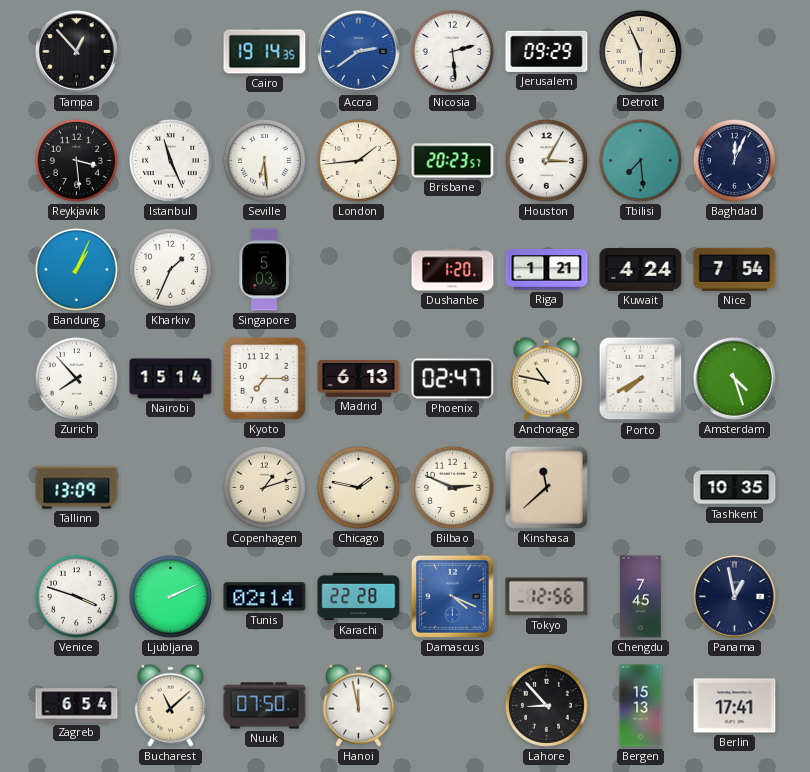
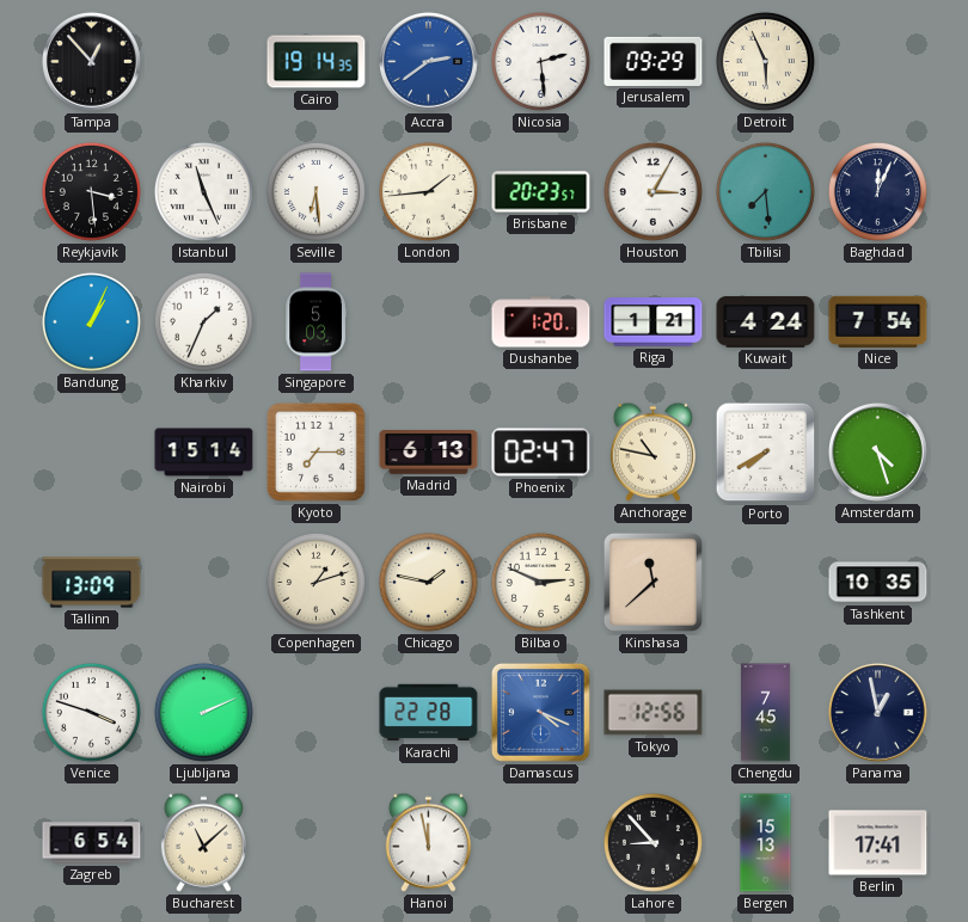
Zurich: 7:53 -> none (76, 378)
Tunis: 02:14 -> none (265, 597)
Nuuk: 07:50 -> none (265, 706)
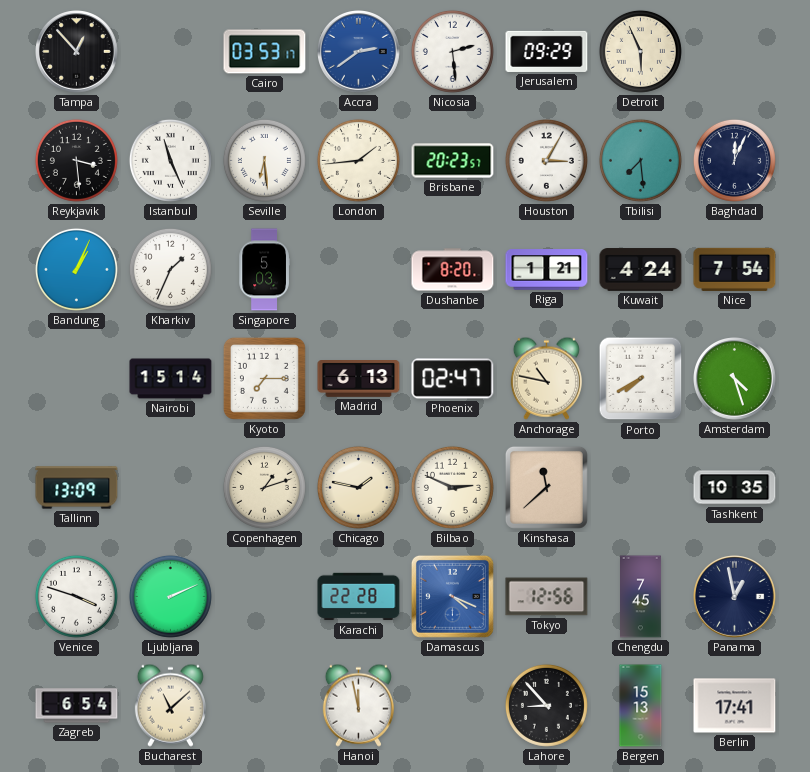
Cairo: 19:14 -> 03:53 (265, 52)
Dushanbe: 1:20 -> 8:20 (453, 270)
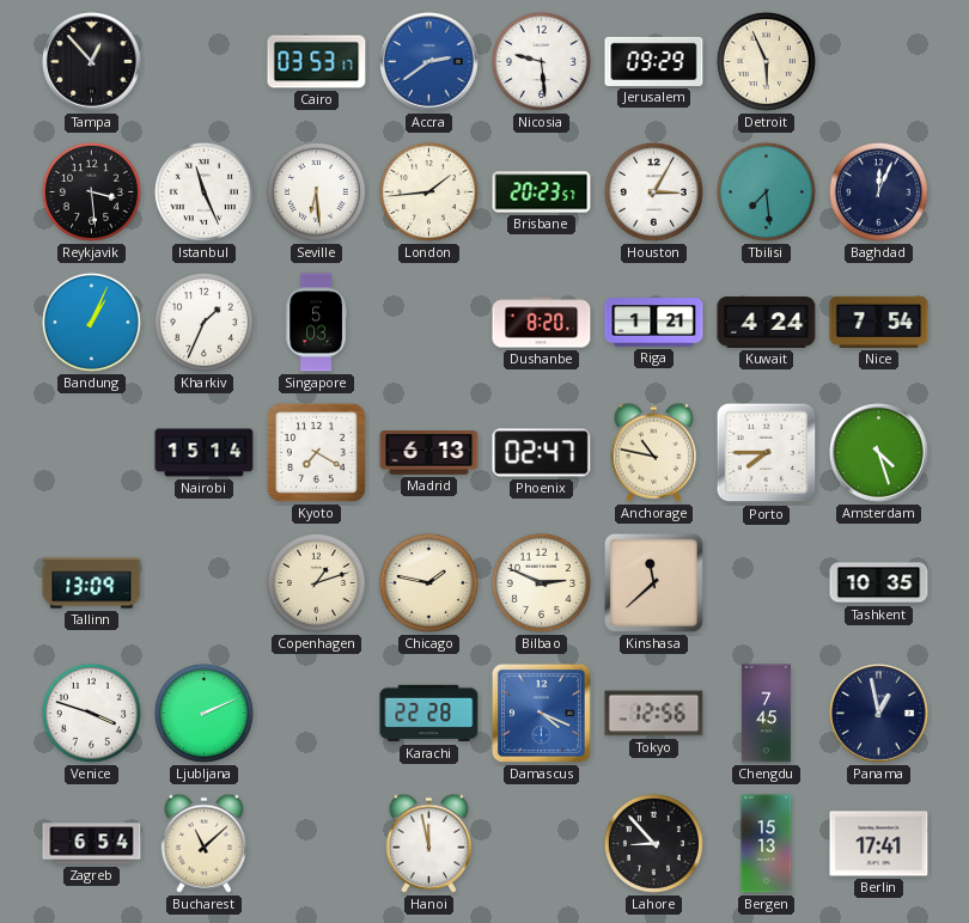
Nicosia: 2:29 -> 9:29 (541, 61)
Kyoto: 7:15 -> 7:20 (316, 452)
Porto: 7:40 -> 7:45 (767, 453)
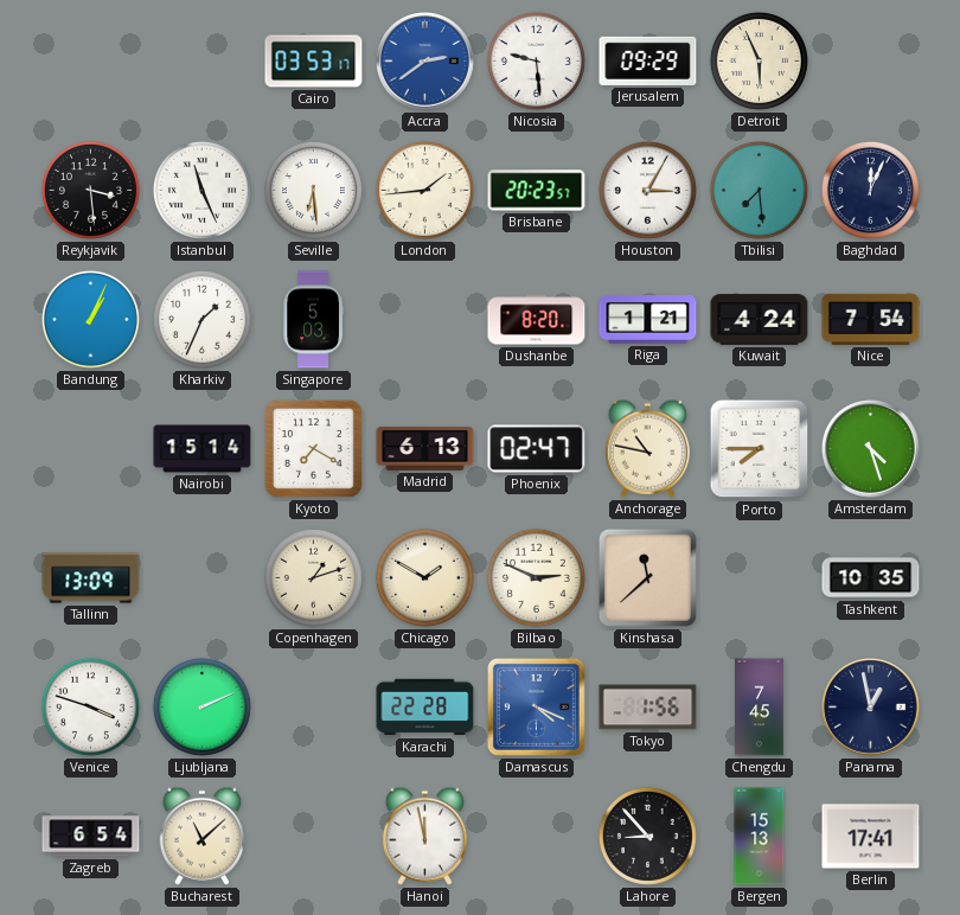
Tampa: 12:53 -> none (92, 62)
Chicago: 1:47 -> 1:50 (424, 577)
Tokyo: 12:56 -> 1:56 (648, 708)
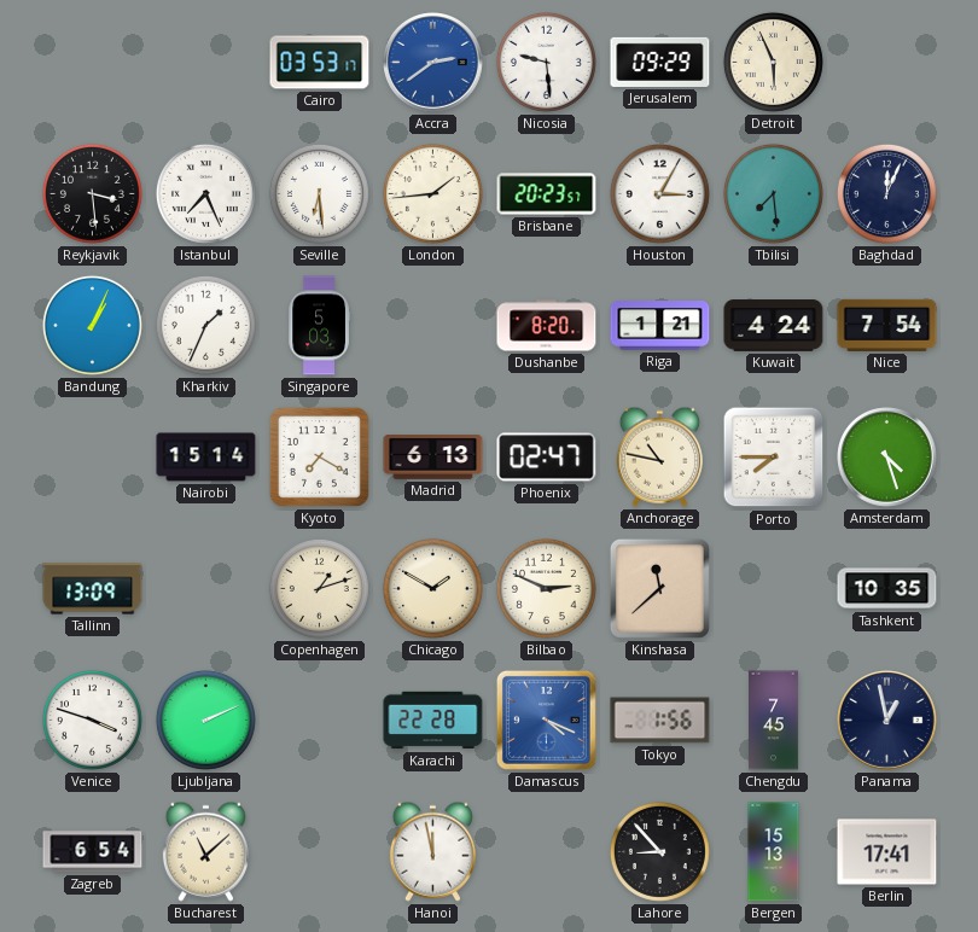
Istanbul: 11:26 -> 7:26 (205, 193)
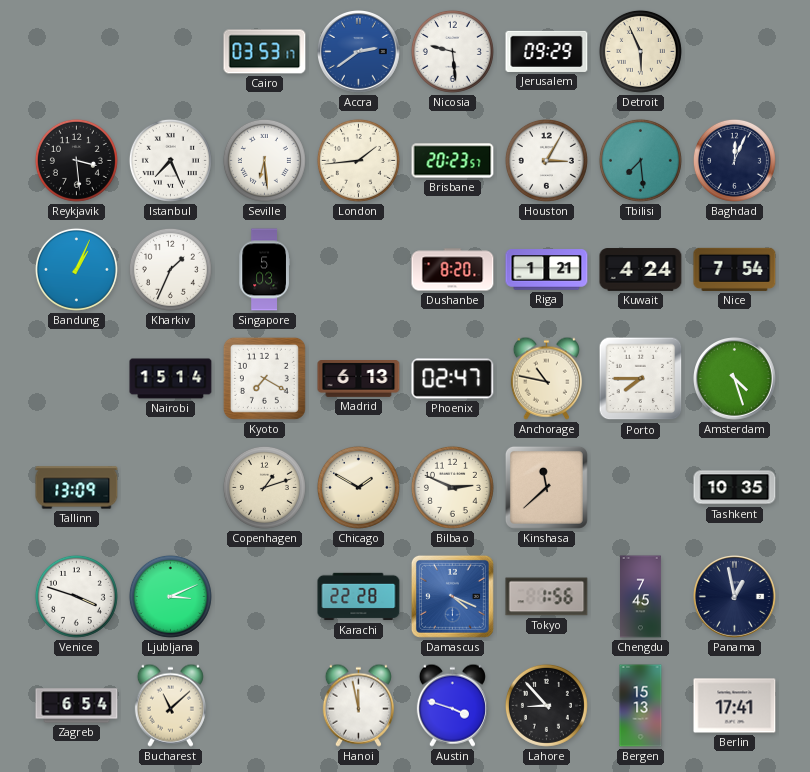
Ljubljana: 2:11 -> 3:11 (170, 596)
Austin: none -> 3:48 (452, 705)
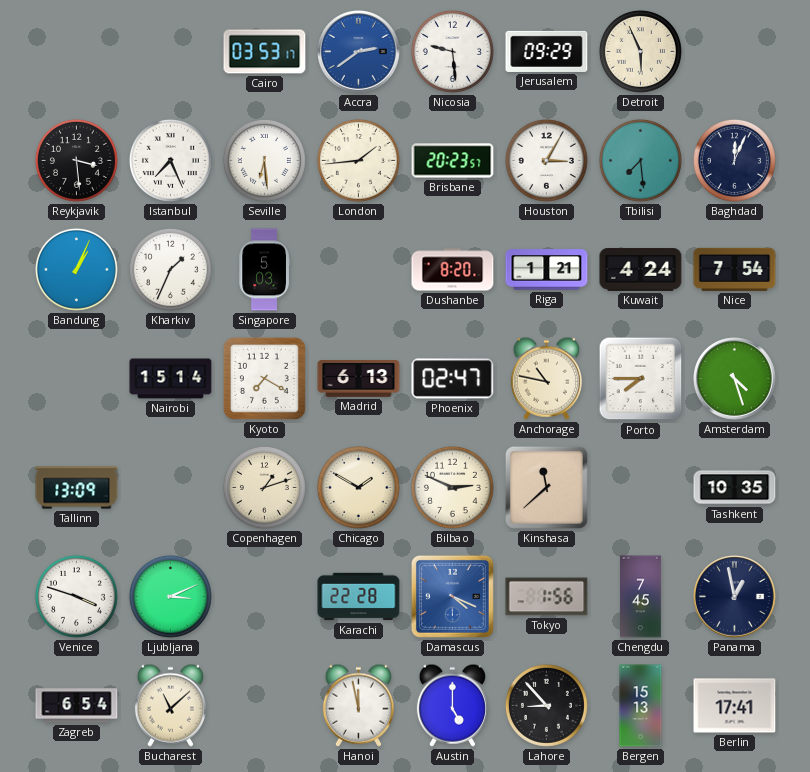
Austin: 3:48 -> 5:00 (452, 705)
